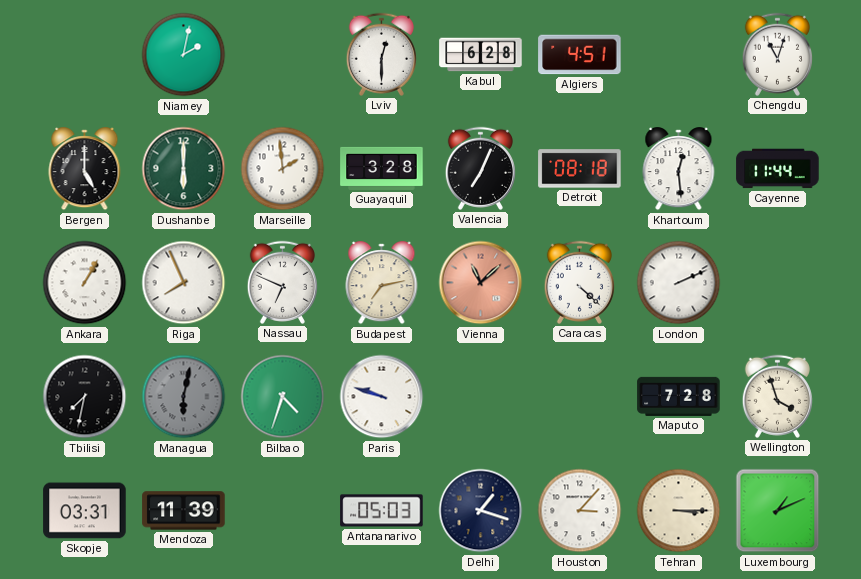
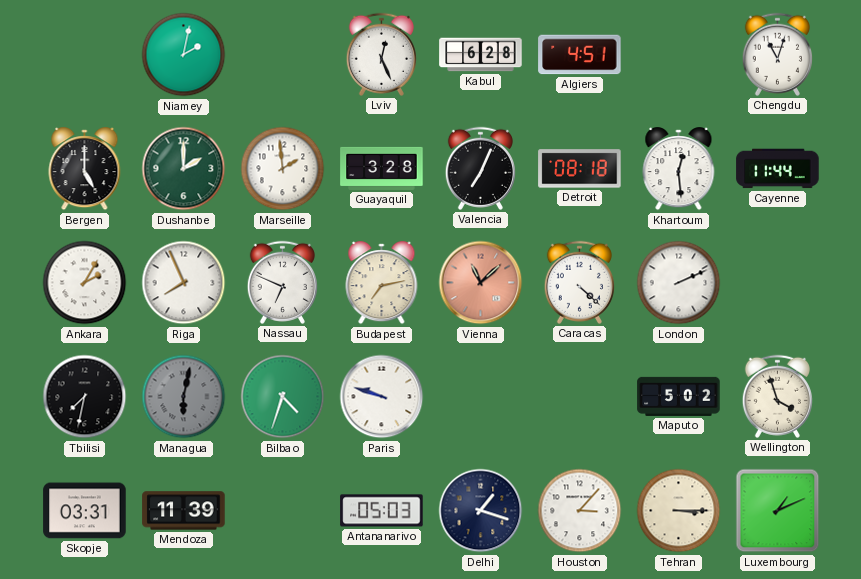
Lviv: 12:30 -> 12:26 (381, 54)
Dushanbe: 6:00 -> 2:00 (184, 169)
Ankara: 1:05 -> 2:05 (85, 283)
Maputo: 7:28 -> 5:02 (679, 396)
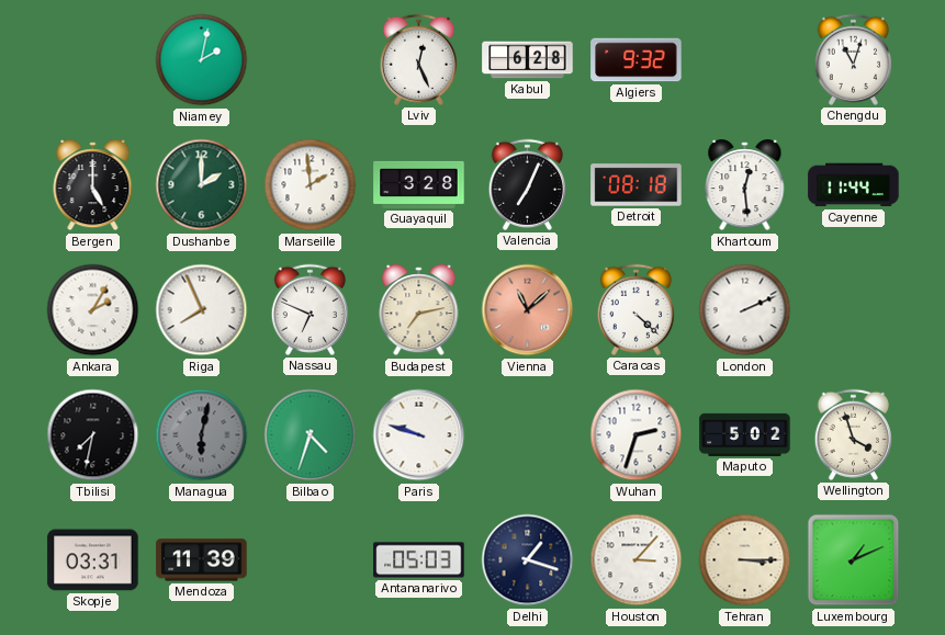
Algiers: 4:51 -> 9:32 (637, 60)
Wuhan: none -> 2:33 (637, 435)
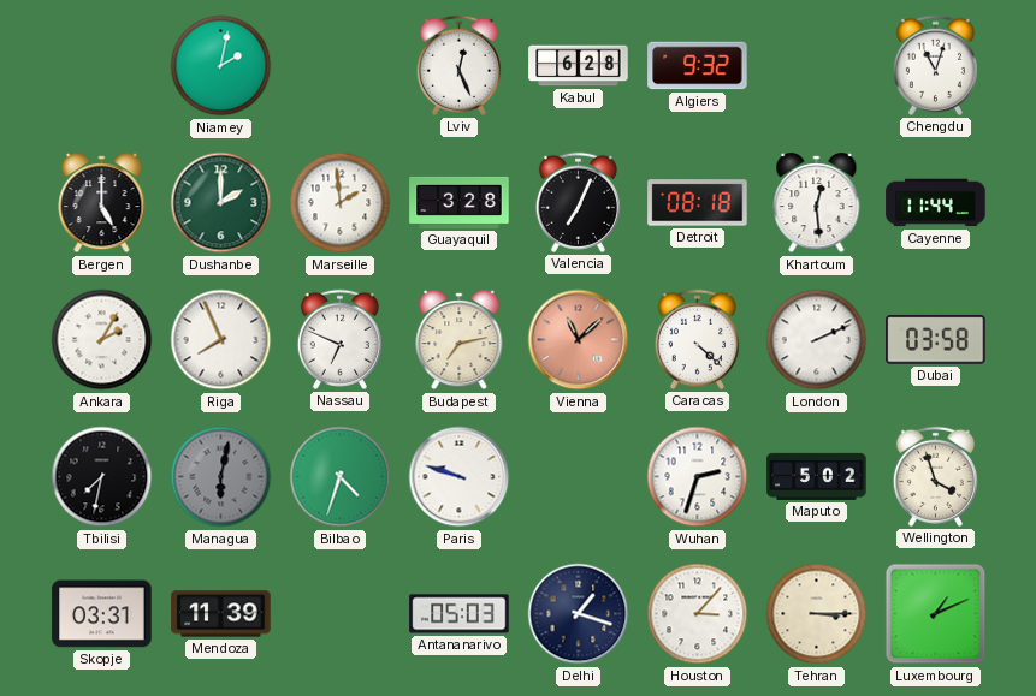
Dubai: none -> 03:58 (936, 340)
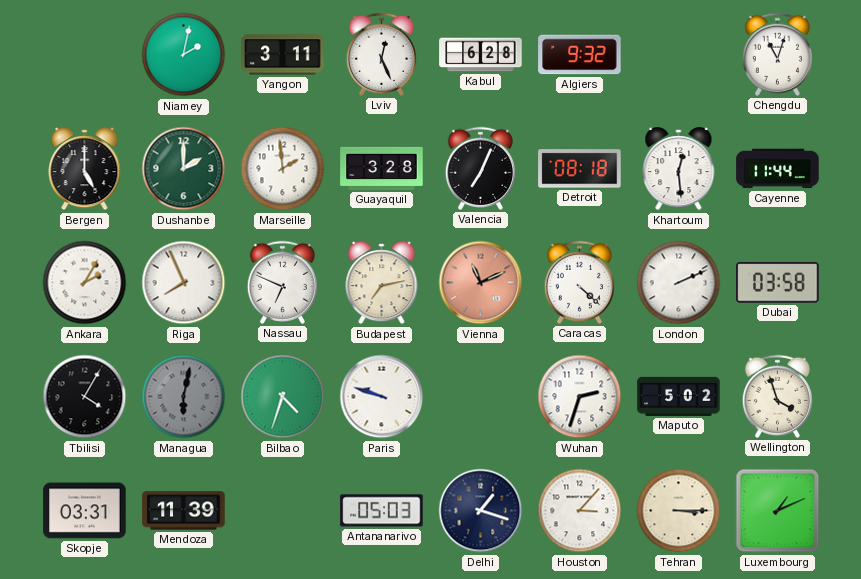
Yangon: none -> 3:11 (283, 55)
Vienna: 11:08 -> 11:11 (481, 283)
Tbilisi: 7:32 -> 4:05 (85, 397)
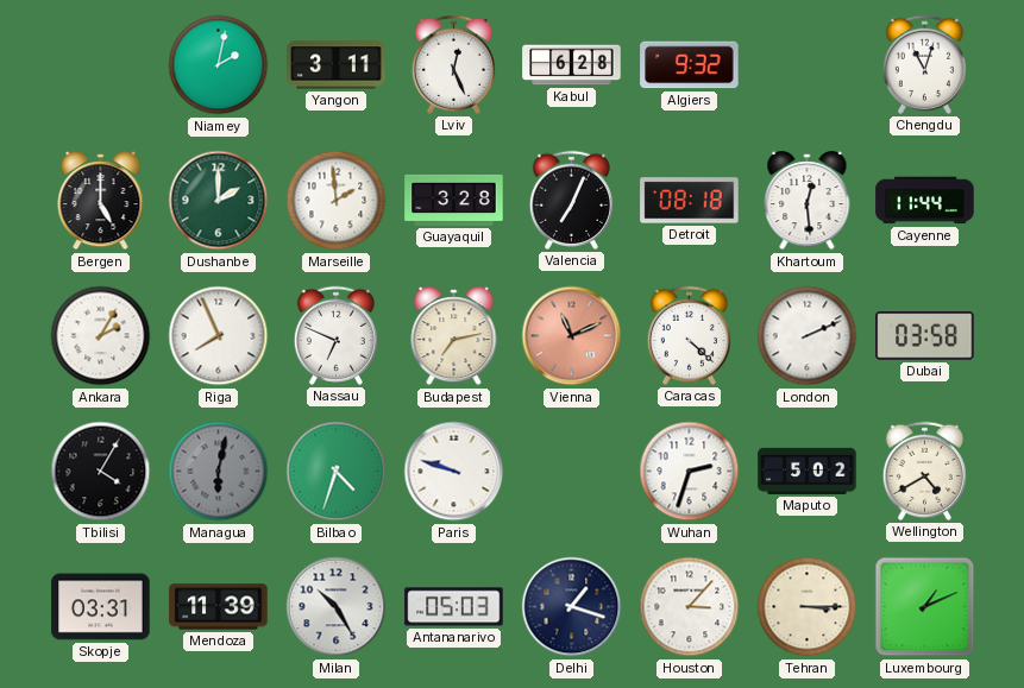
Wellington: 3:57 -> 4:40 (924, 471)
Milan: none -> 10:25 (337, 607)
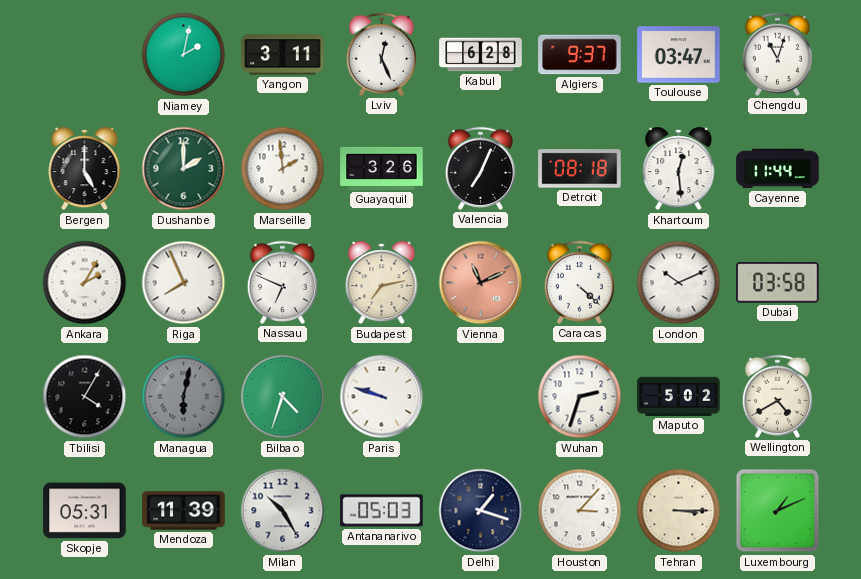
Algiers: 9:32 -> 9:37 (580, 55)
Toulouse: none -> 03:47 (679, 55)
Guayaquil: 3:28 -> 3:26 (382, 168)
London: 2:11 -> 10:11 (679, 283)
Skopje: 03:31 -> 05:31 (85, 511)
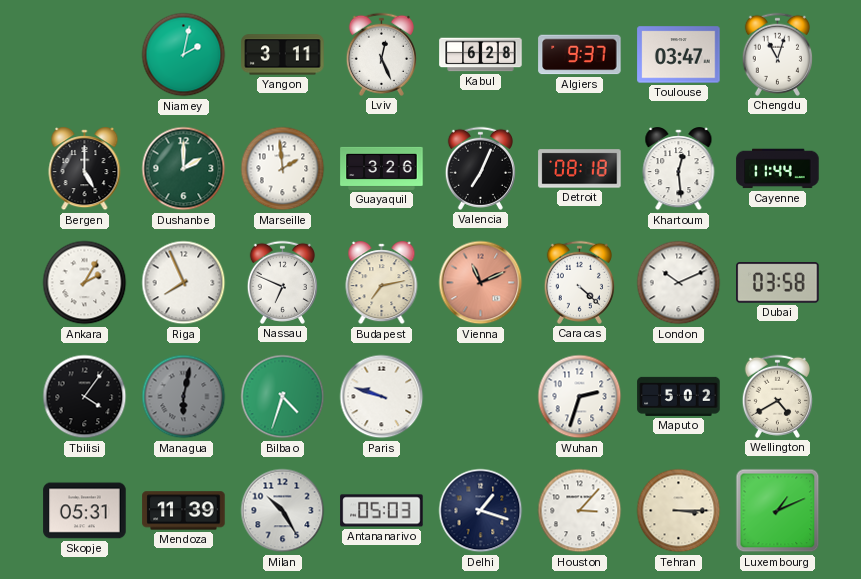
Tbilisi: 4:05 -> 4:06 (85, 397)
